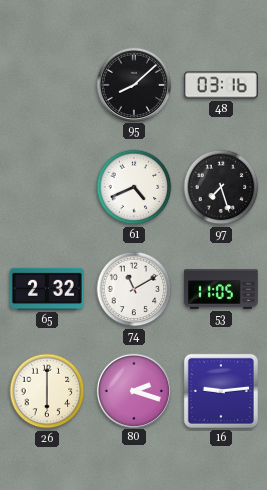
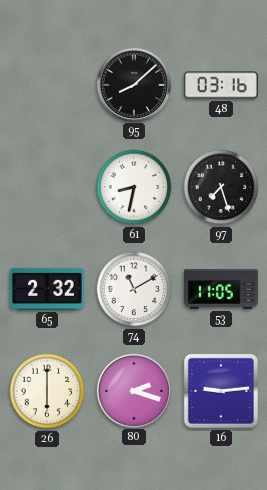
61: 4:41 -> 8:32 (134, 187)
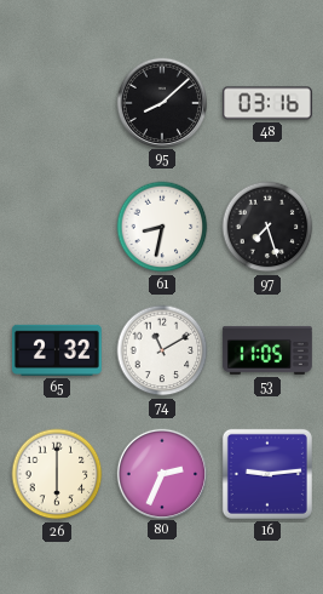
80: 2:18 -> 2:34 (161, 473)
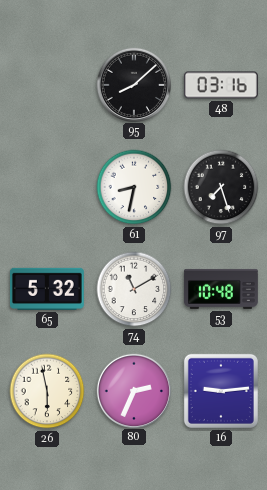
65: 2:32 -> 5:32 (47, 289)
53: 11:05 -> 10:48 (221, 289)
26: 6:00 -> 5:58 (47, 391)
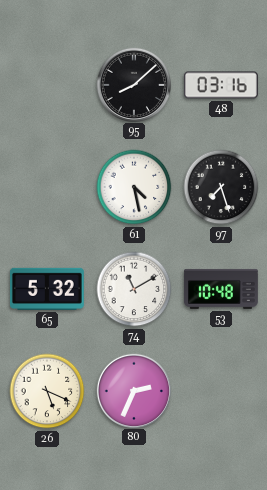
61: 8:32 -> 4:28 (134, 187)
26: 5:58 -> 5:19 (47, 391)
16: 9:14 -> none (221, 391)
